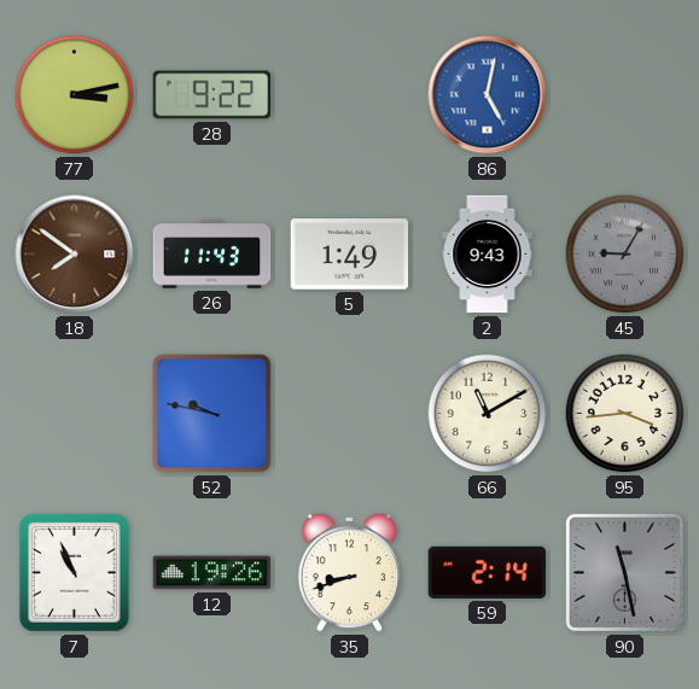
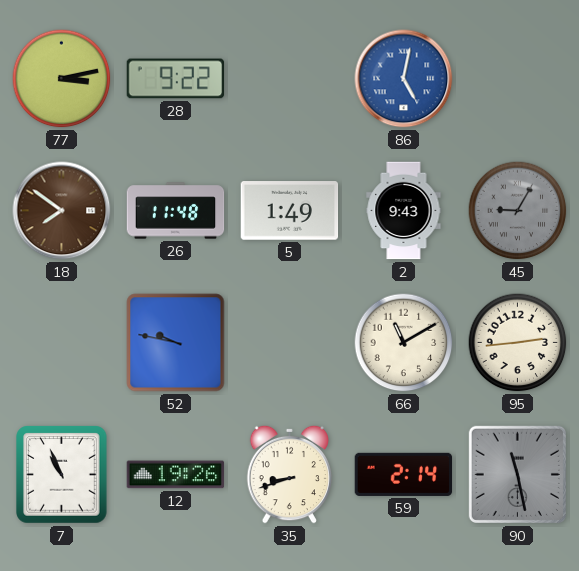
26: 11:43 -> 11:48 (176, 211)
95: 3:44 -> 2:44 (518, 343)
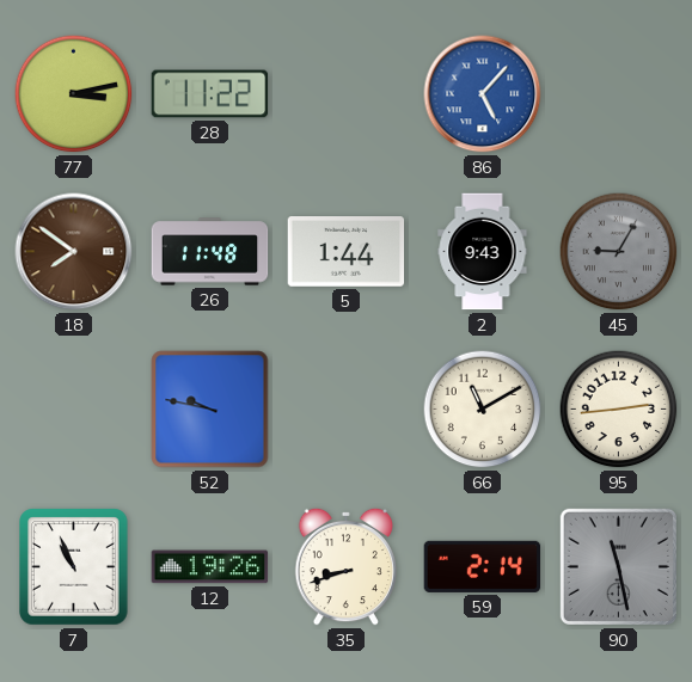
28: 9:22 -> 11:22 (210, 94)
86: 5:02 -> 5:07 (483, 94)
5: 1:49 -> 1:44 (347, 252)
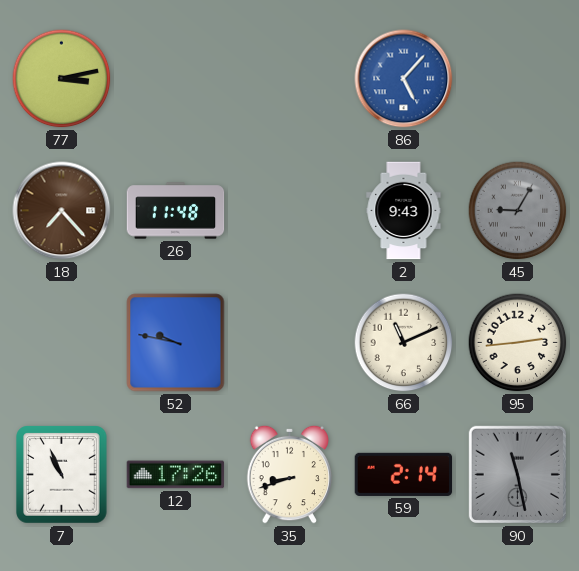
28: 11:22 -> none (210, 94)
18: 7:51 -> 7:23 (62, 211)
5: 1:44 -> none (347, 252)
66: 11:10 -> 11:11 (404, 343)
12: 19:26 -> 17:26 (176, 475)
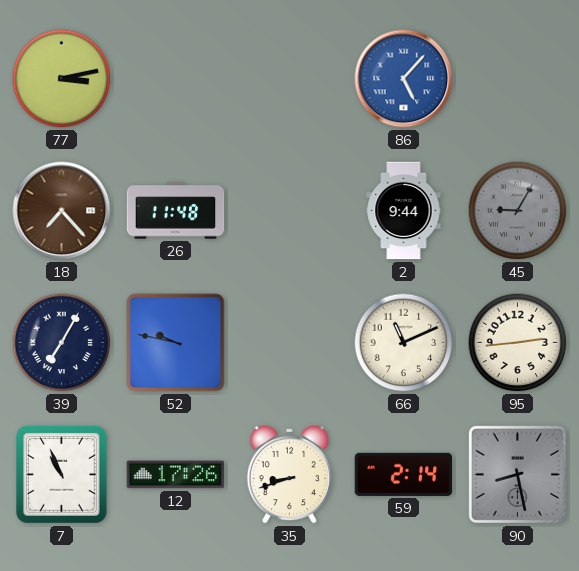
2: 9:43 -> 9:44 (404, 211)
39: none -> 7:05 (62, 343)
90: 11:28 -> 8:28 (517, 474)
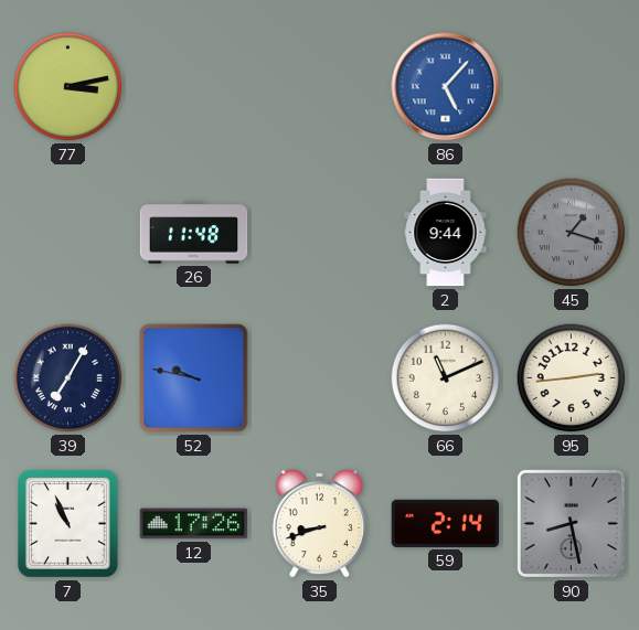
18: 7:23 -> none (62, 211)
45: 9:05 -> 1:18 (572, 233)
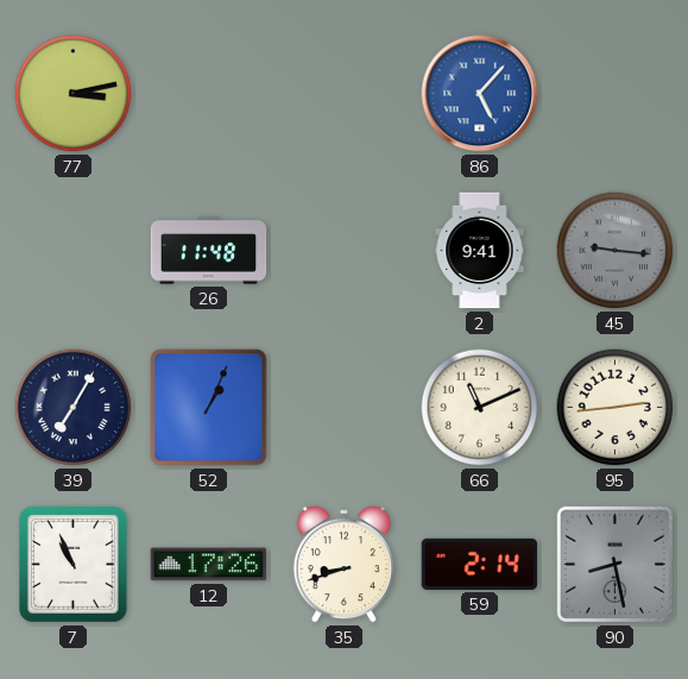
2: 9:44 -> 9:41 (480, 251)
45: 1:18 -> 9:16 (616, 251)
52: 9:47 -> 1:04 (209, 408)
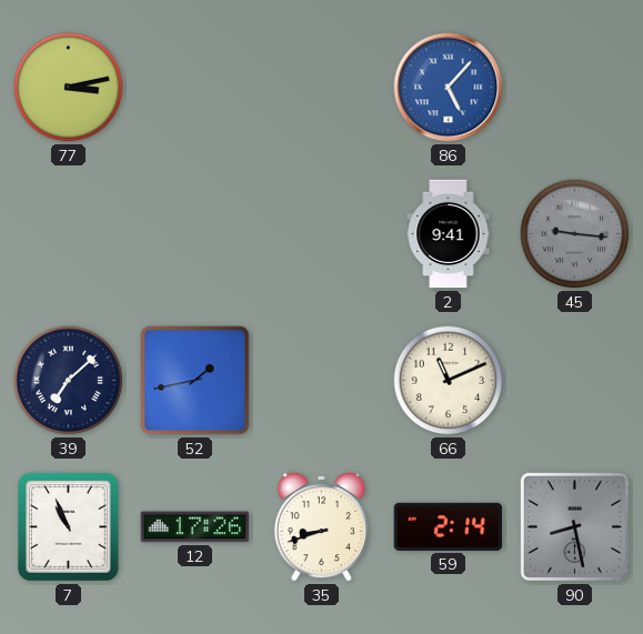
26: 11:48 -> none (209, 251)
39: 7:05 -> 7:08 (69, 381)
52: 1:04 -> 1:43 (195, 381)
95: 2:44 -> none (616, 408)
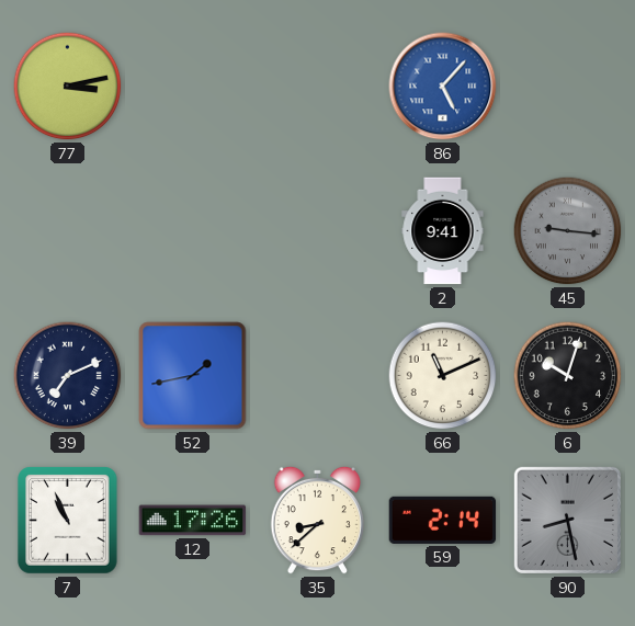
39: 7:08 -> 7:11 (68, 376)
6: none -> 10:03 (568, 376)
35: 8:42 -> 8:38 (318, 520)
